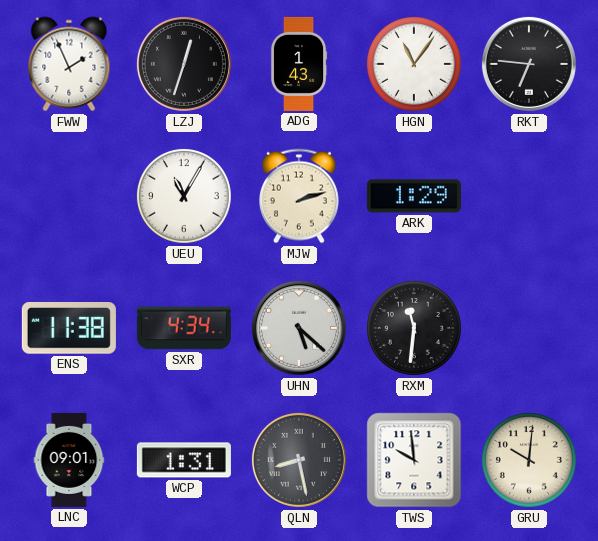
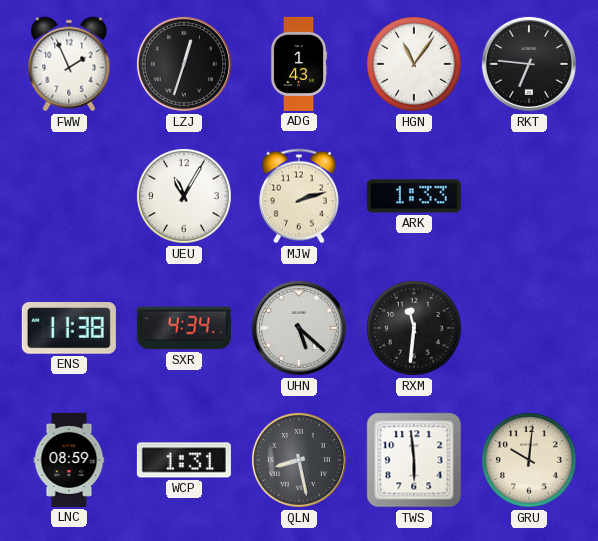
ARK: 1:29 -> 1:33 (414, 196)
LNC: 09:01 -> 08:59 (69, 460)
TWS: 9:59 -> 5:59 (414, 460)
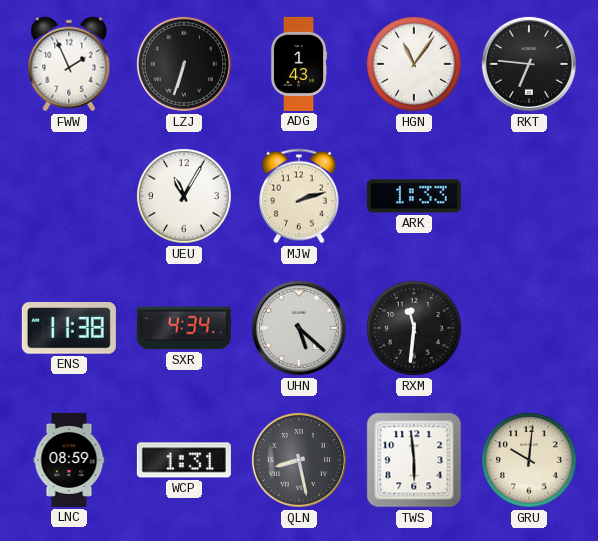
LZJ: 12:33 -> 6:33 (184, 64)
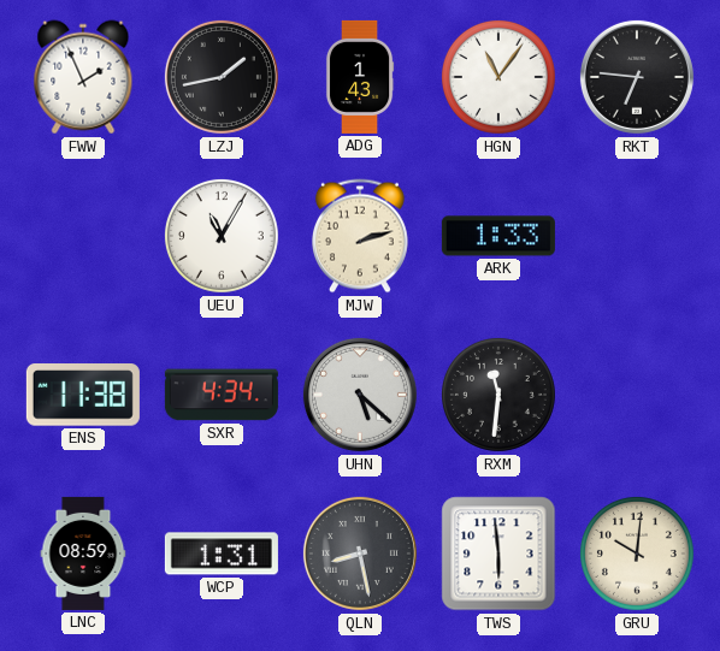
LZJ: 6:33 -> 1:43 (222, 77)
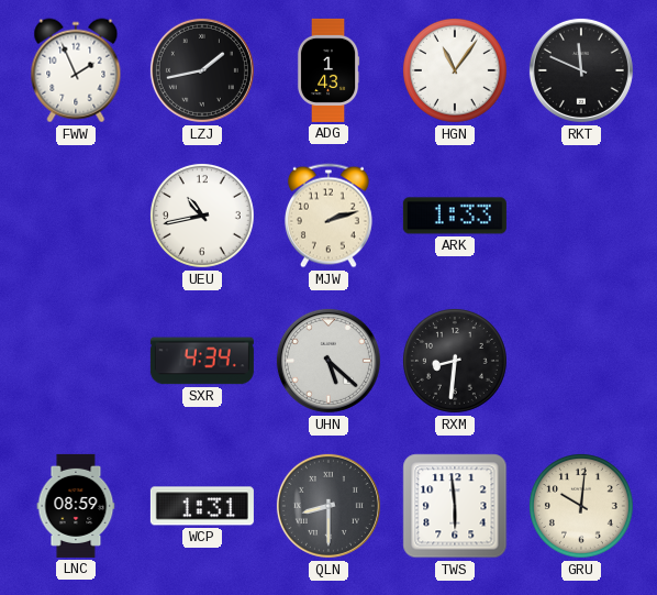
RKT: 6:46 -> 11:49 (581, 70)
UEU: 11:05 -> 10:43 (202, 216)
ENS: 11:38 -> none (83, 396)
RXM: 11:31 -> 8:31 (455, 361)
QLN: 8:28 -> 8:30 (328, 506)
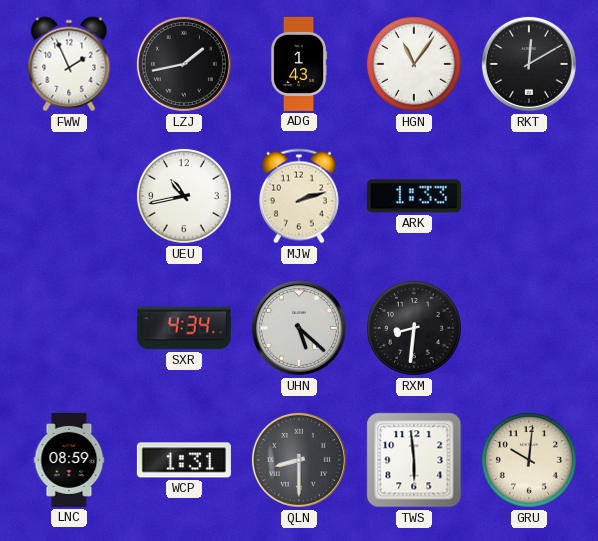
RKT: 11:49 -> 12:10 (529, 64)
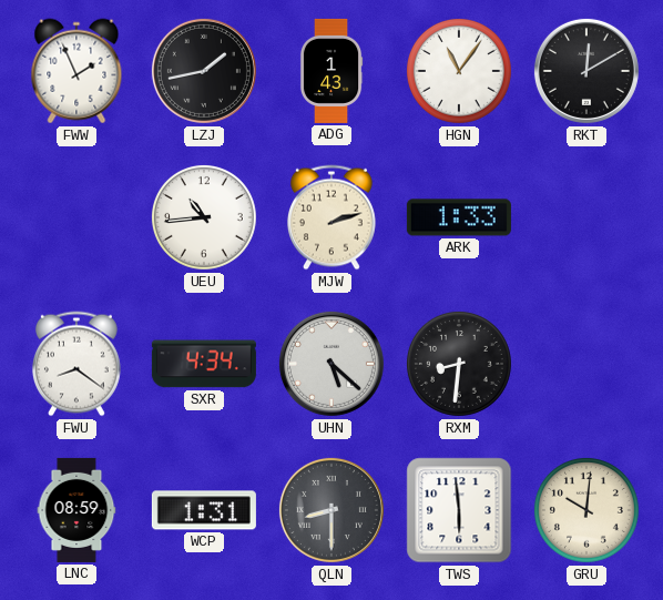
UEU: 10:43 -> 10:44 (204, 217)
FWU: none -> 8:21 (76, 364)
